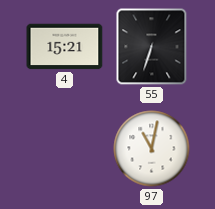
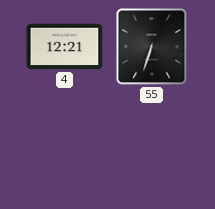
4: 15:21 -> 12:21 (65, 47)
97: 11:02 -> none (152, 149)
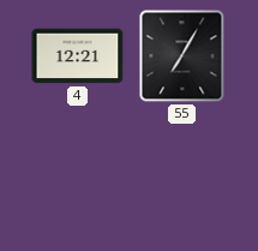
55: 6:33 -> 7:05 (182, 56)
